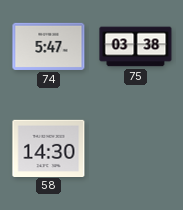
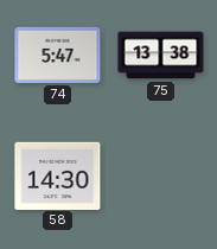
75: 03:38 -> 13:38 (161, 56)
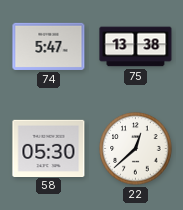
58: 14:30 -> 05:30 (49, 148)
22: none -> 12:38 (136, 149)
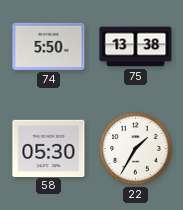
74: 5:47 -> 5:50 (49, 46)
22: 12:38 -> 1:35 (136, 149)
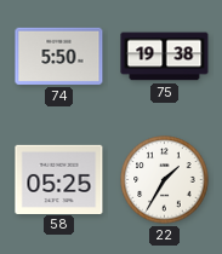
75: 13:38 -> 19:38 (165, 57)
58: 05:30 -> 05:25 (59, 179)
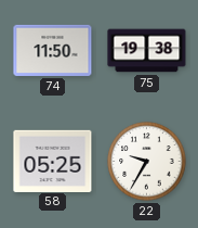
74: 5:50 -> 11:50 (53, 50)
22: 1:35 -> 9:35 (147, 162)
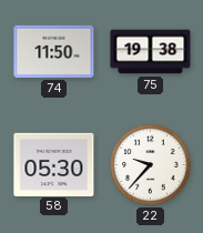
58: 05:25 -> 05:30 (54, 164)
22: 9:35 -> 9:37 (151, 165)
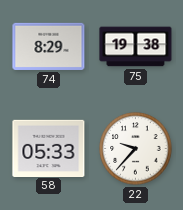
74: 11:50 -> 8:29 (49, 46)
58: 05:30 -> 05:33 (49, 148)
